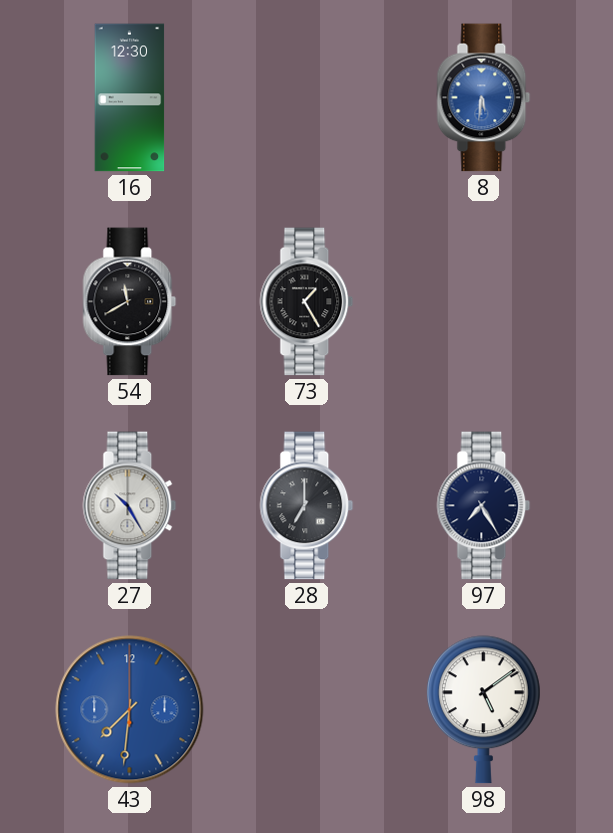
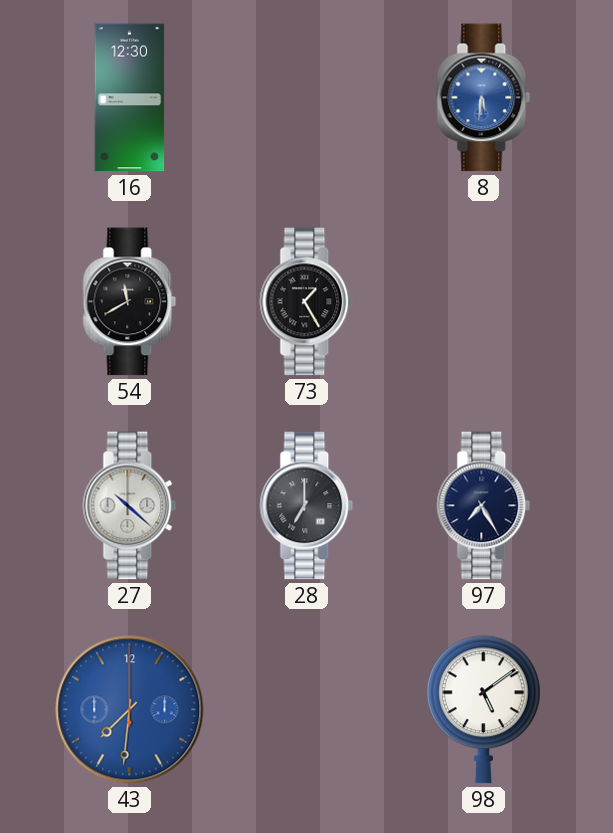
27: 10:25 -> 10:22 (130, 506)
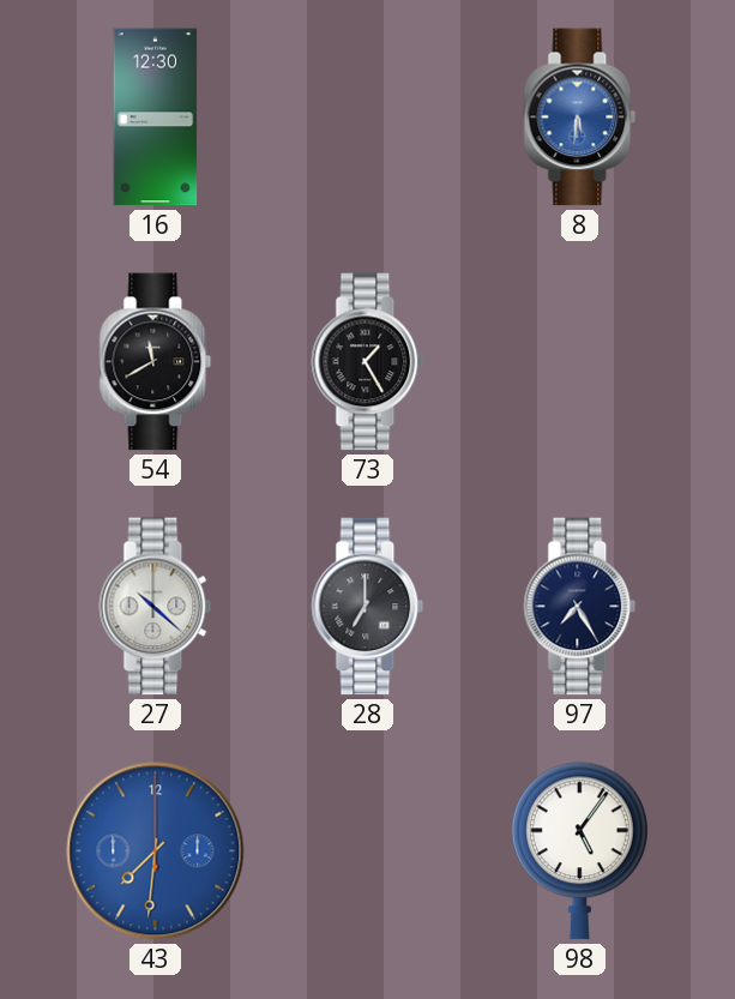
98: 5:09 -> 5:06 (579, 851)
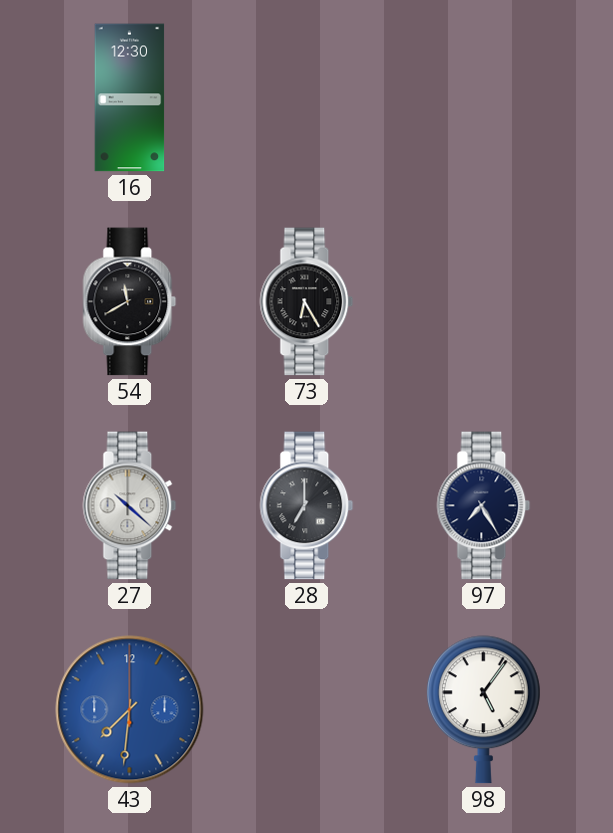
8: 5:31 -> none (580, 118)
73: 1:25 -> 6:25 (307, 302)
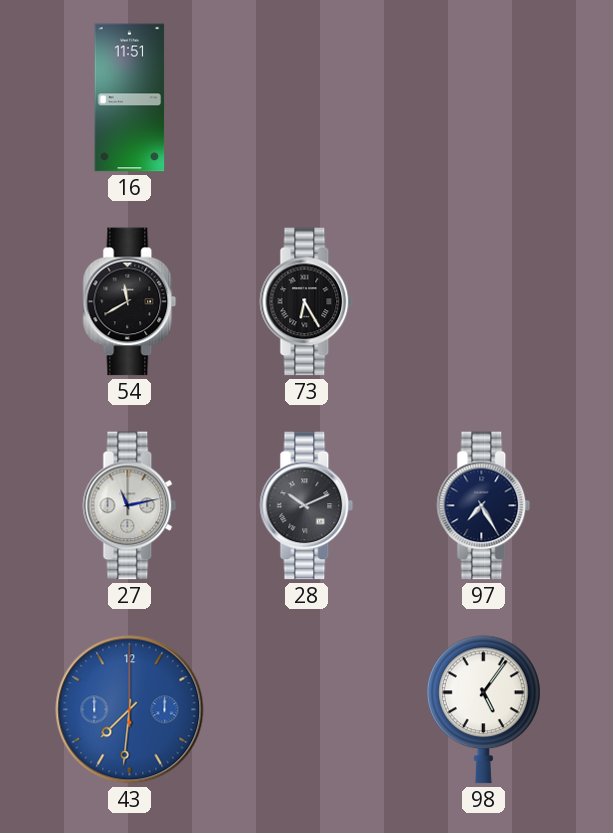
16: 12:30 -> 11:51 (130, 98)
27: 10:22 -> 11:13 (130, 506)
28: 7:00 -> 10:11 (307, 506)
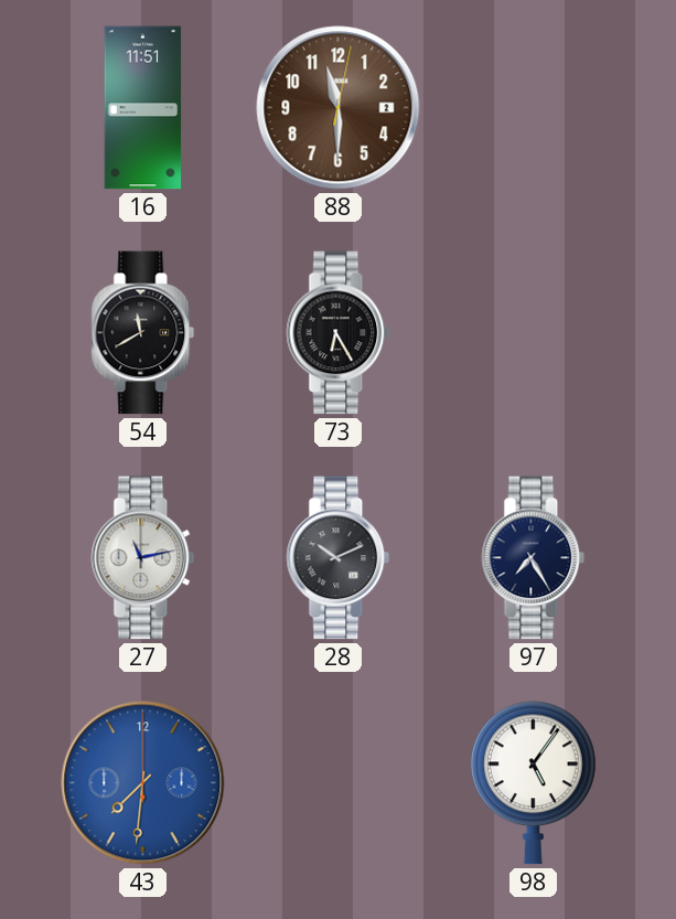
88: none -> 11:30 (339, 108)
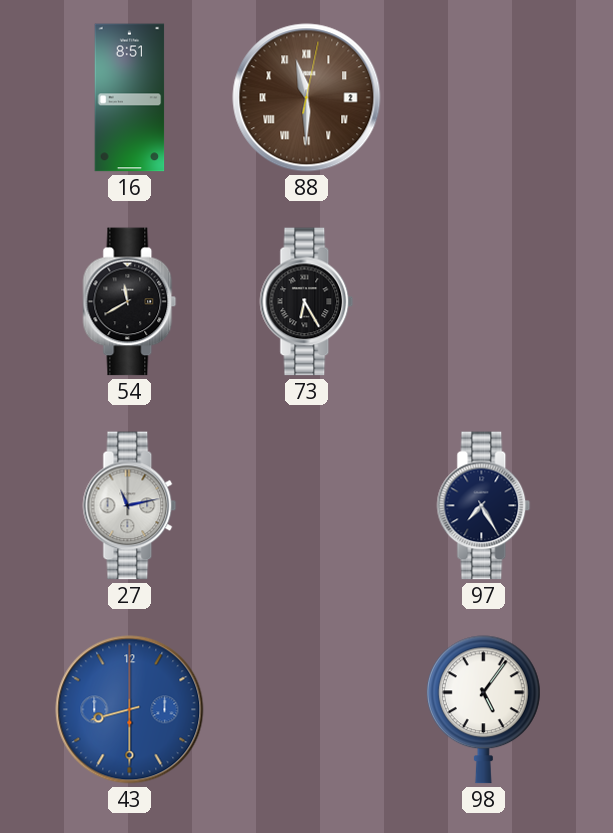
16: 11:51 -> 8:51 (130, 98)
88 numerals: Arabic -> Roman (307, 98)
28: 10:11 -> none (339, 558)
43: 7:31 -> 8:30 (130, 710)
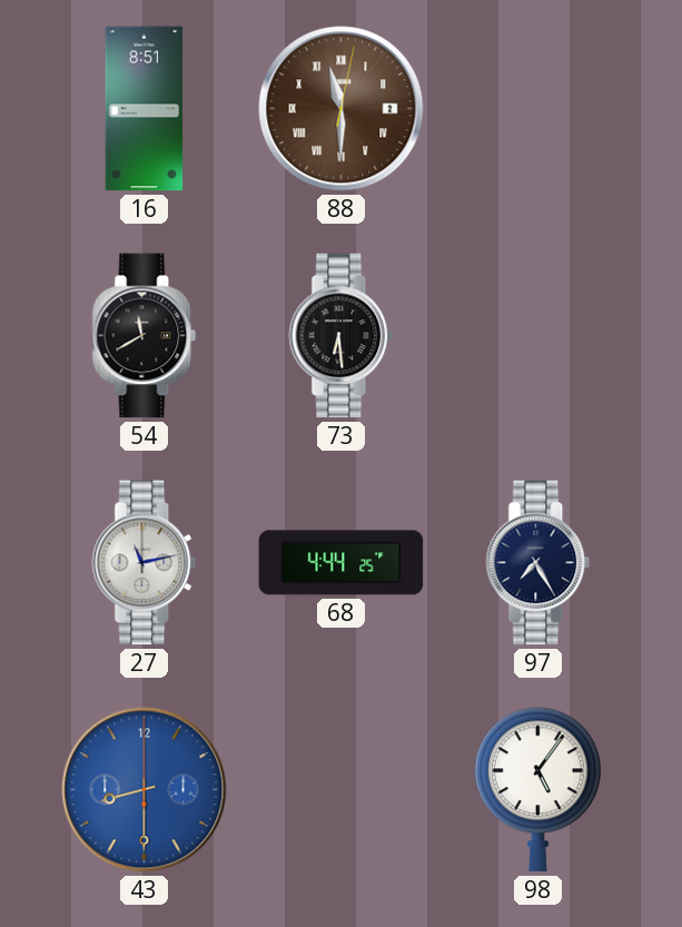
73: 6:25 -> 6:29 (342, 336)
68: none -> 4:44 (342, 563)
